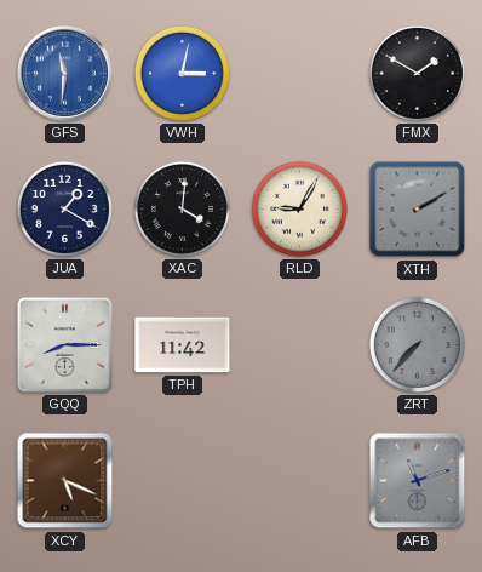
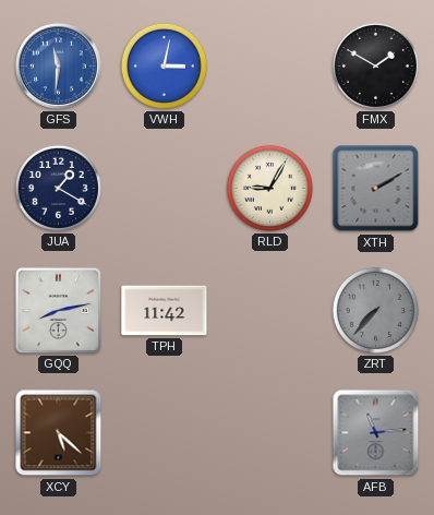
XAC: 4:01 -> none (182, 208)
GQQ: 8:15 -> 8:13 (58, 310)
XCY: 5:19 -> 5:22 (59, 433)
AFB: 11:12 -> 11:14 (376, 433)
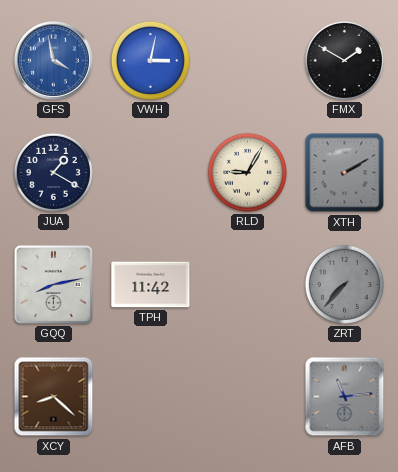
GFS: 11:31 -> 3:58 (54, 61)
XCY: 5:22 -> 8:22 (54, 397)
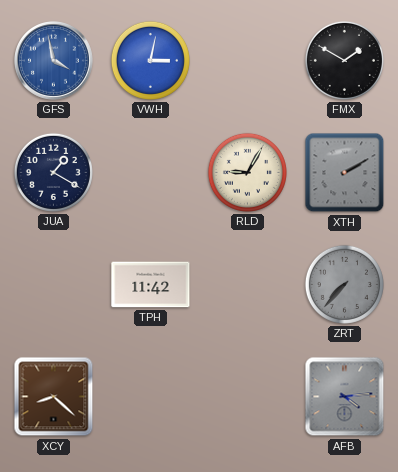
GQQ: 8:13 -> none (53, 284)
AFB: 11:14 -> 4:14 (345, 397)
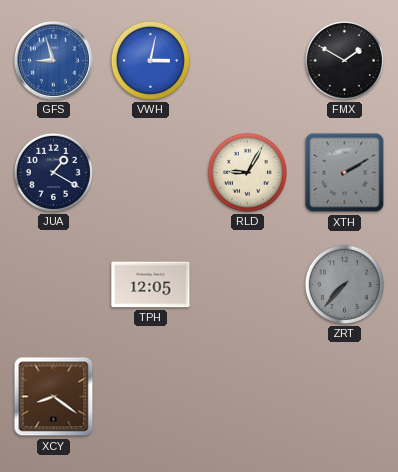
GFS: 3:58 -> 8:57 (54, 61)
TPH: 11:42 -> 12:05 (151, 285)
XCY: 8:22 -> 8:21 (54, 397)
AFB: 4:14 -> none (345, 397)
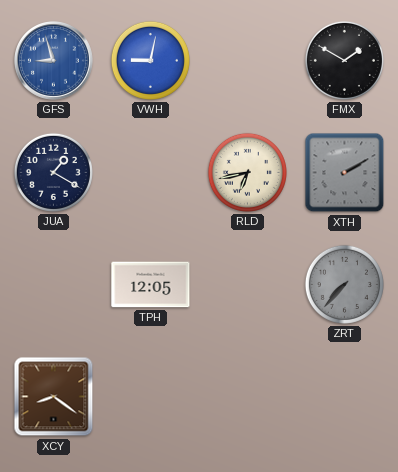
VWH: 3:02 -> 9:02 (150, 60)
RLD: 9:05 -> 6:43 (247, 172)
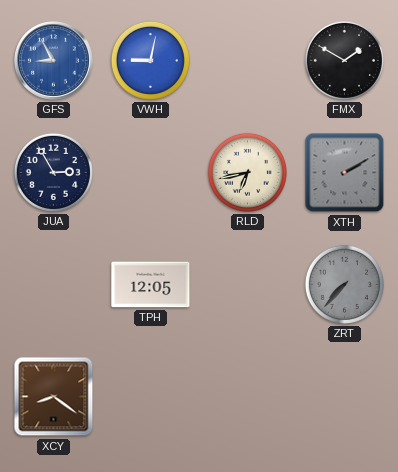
GFS: 8:57 -> 8:55 (54, 61)
JUA: 1:20 -> 2:55 (53, 172)
